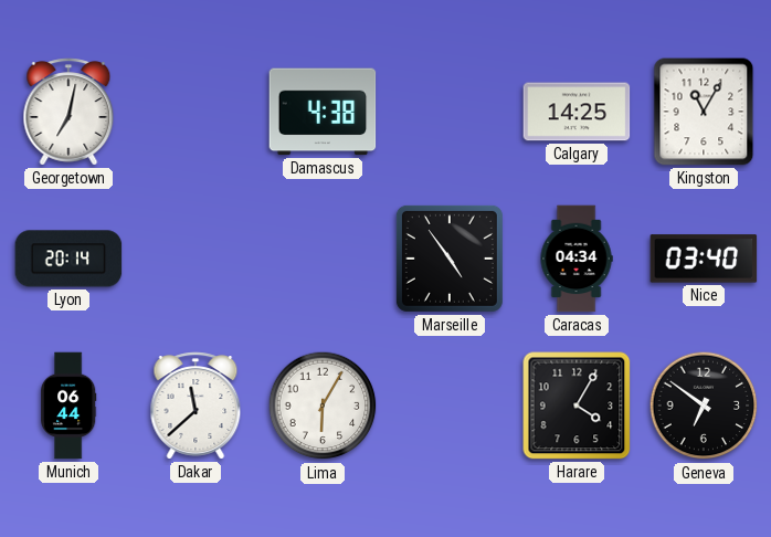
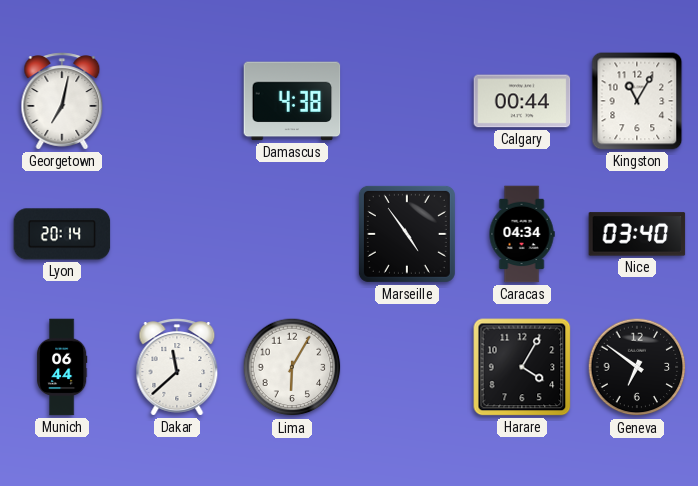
Calgary: 14:25 -> 00:44 (522, 101)
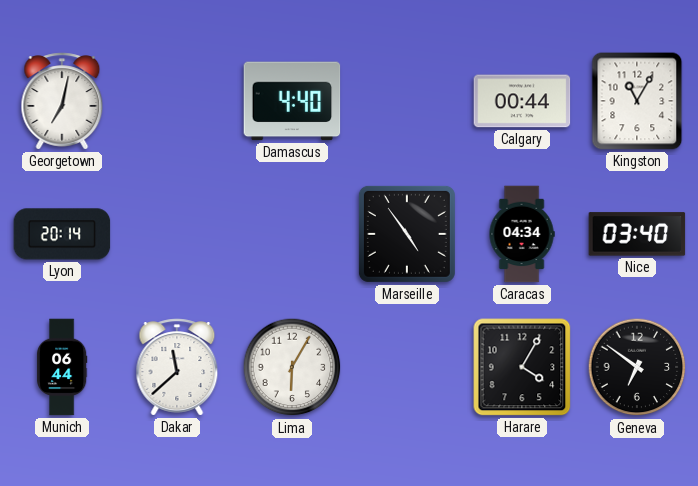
Damascus: 4:38 -> 4:40 (292, 101)
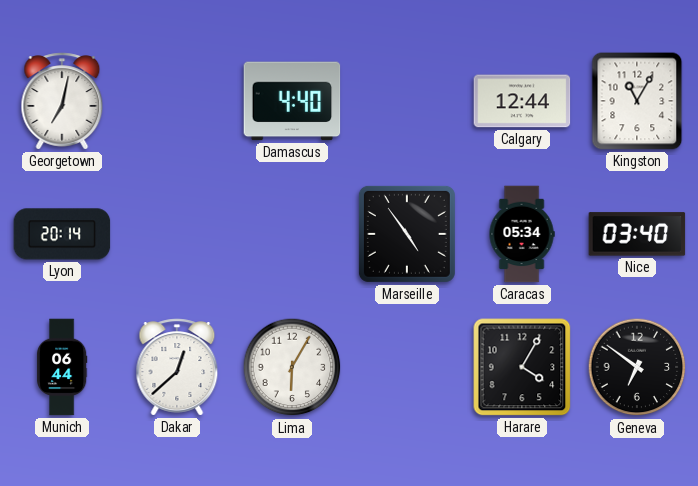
Calgary: 00:44 -> 12:44 (522, 101)
Caracas: 04:34 -> 05:34 (522, 234)
Dakar: 11:38 -> 12:38 (177, 367)
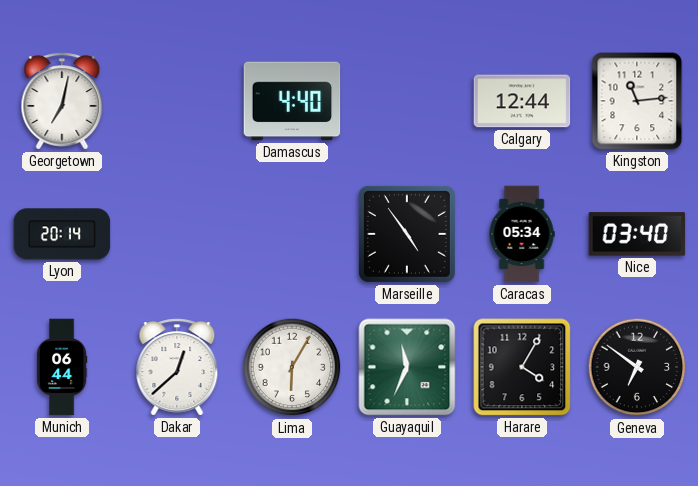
Kingston: 11:05 -> 11:14 (637, 101)
Guayaquil: none -> 11:34 (407, 367)
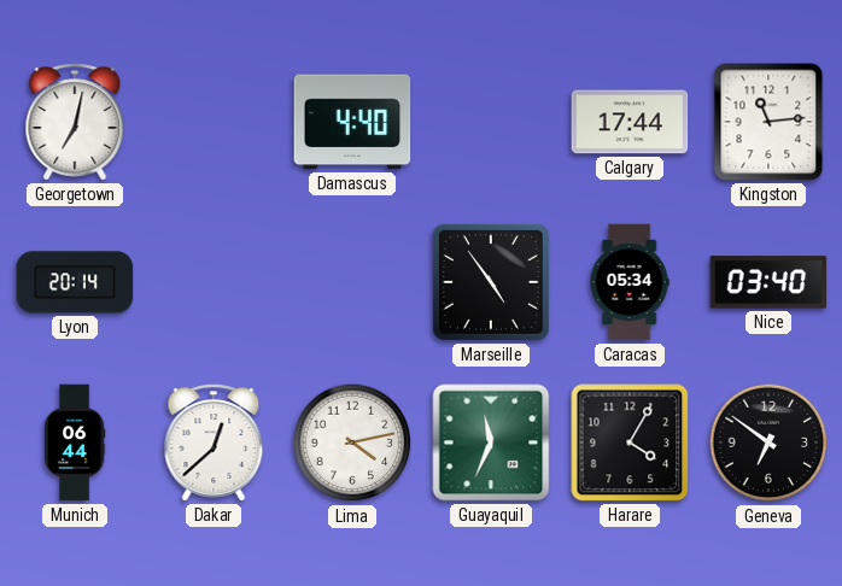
Calgary: 12:44 -> 17:44 (630, 122)
Lima: 6:05 -> 4:13 (352, 443)
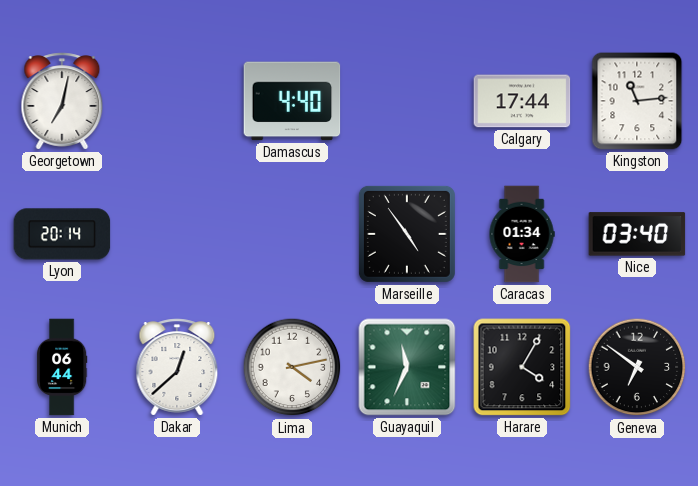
Caracas: 05:34 -> 01:34 (522, 234)
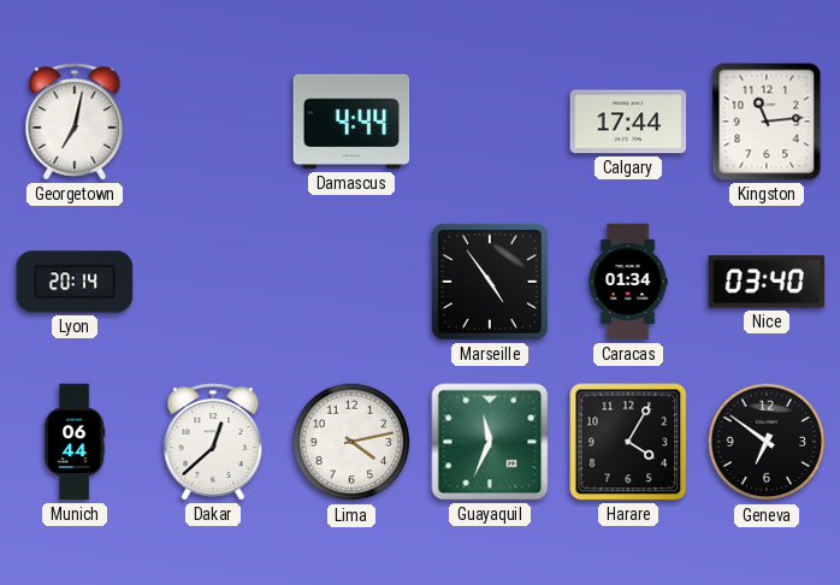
Damascus: 4:40 -> 4:44 (351, 122)
